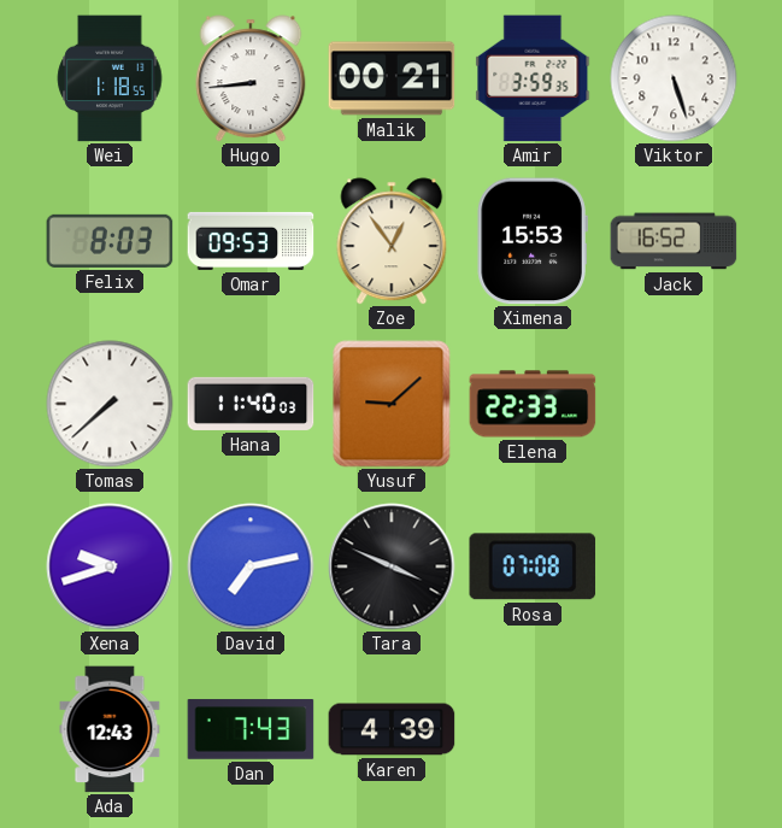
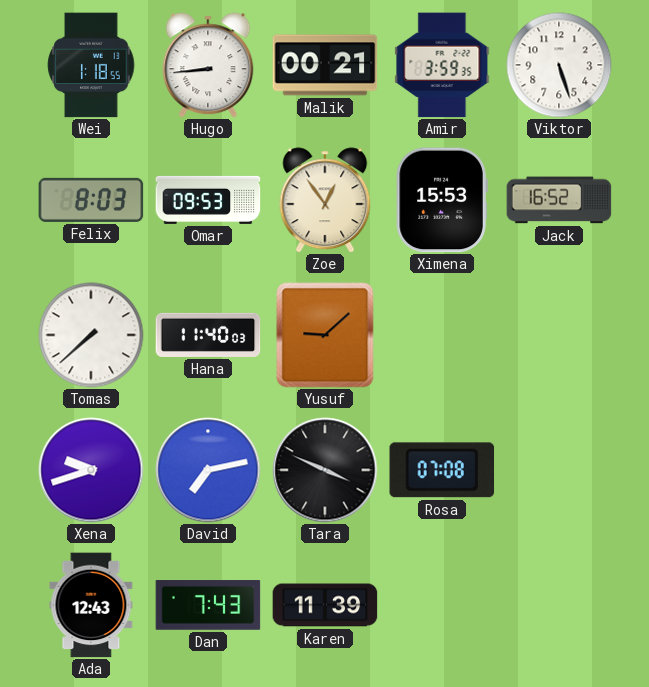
Elena: 22:33 -> none (533, 404)
Karen: 4:39 -> 11:39 (325, 605)
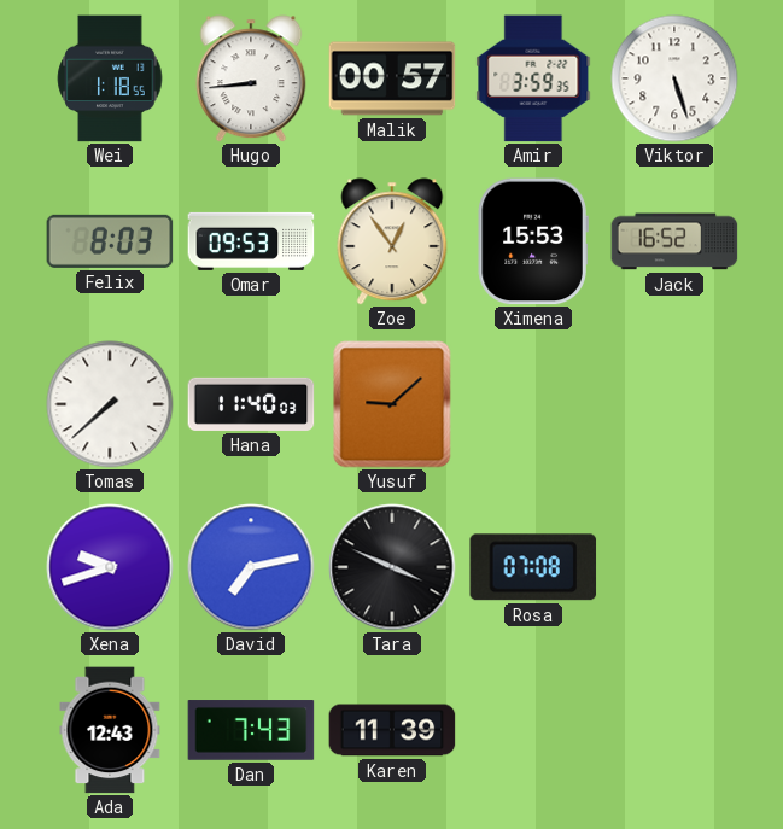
Malik: 00:21 -> 00:57 (392, 78)
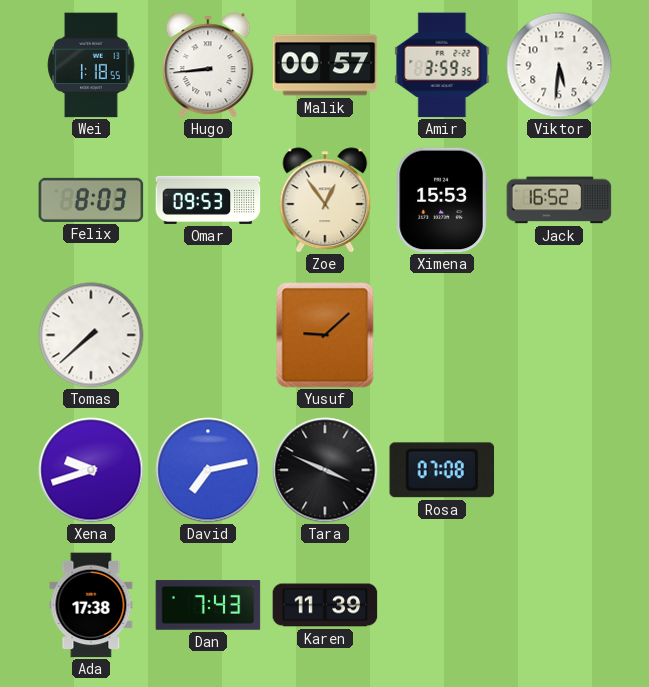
Viktor: 5:27 -> 5:31 (559, 65)
Hana: 11:40 -> none (251, 404)
Ada: 12:43 -> 17:38 (91, 605)
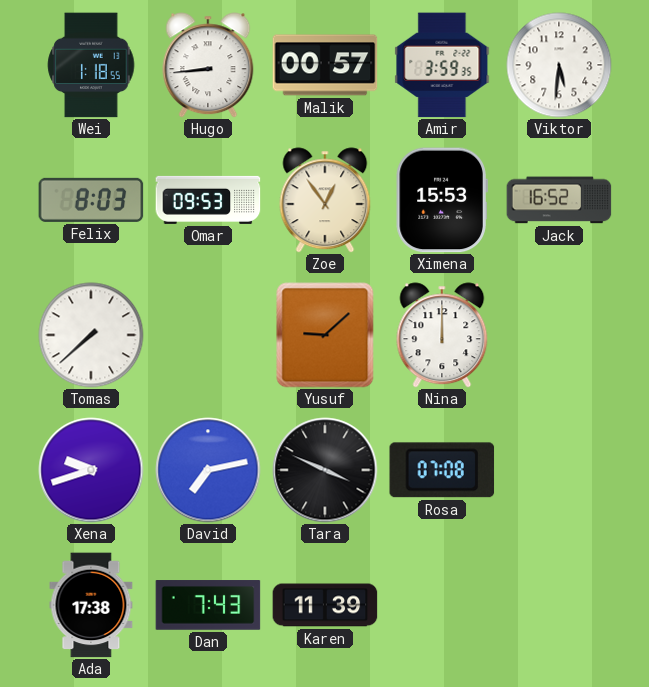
Nina: none -> 12:00 (442, 335)
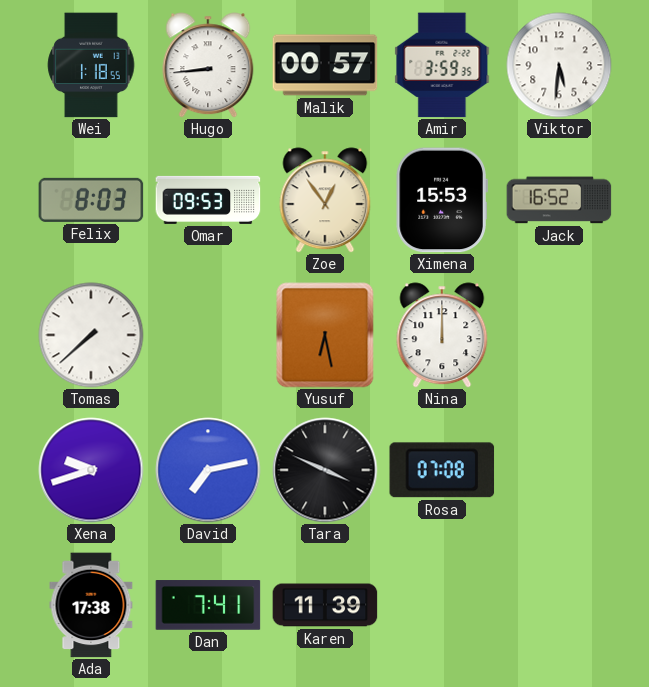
Yusuf: 9:08 -> 6:28 (325, 335)
Dan: 7:43 -> 7:41 (208, 605)
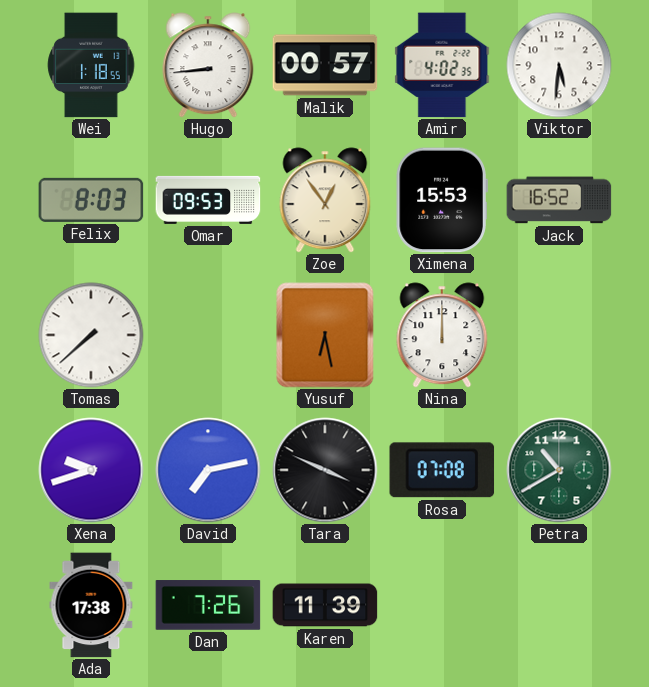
Amir: 3:59 -> 4:02 (442, 65)
Petra: none -> 10:40 (559, 470)
Dan: 7:41 -> 7:26 (208, 605)
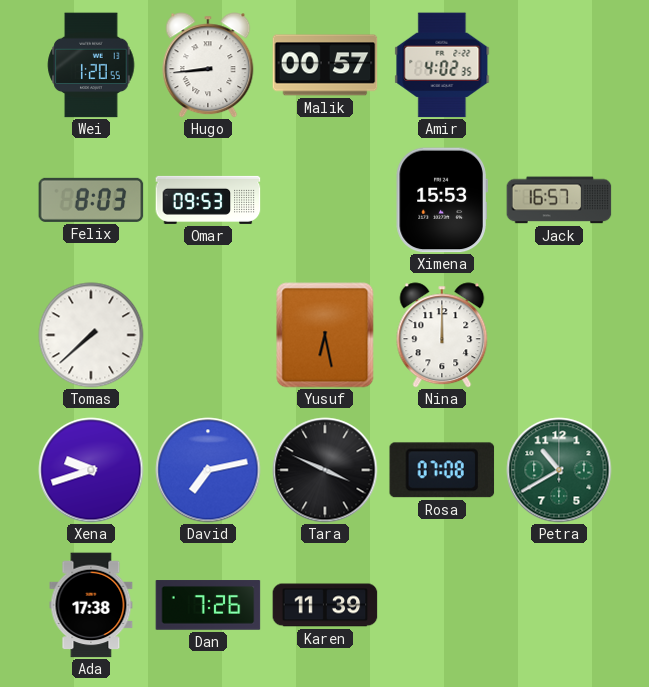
Wei: 1:18 -> 1:20 (91, 65)
Viktor: 5:31 -> none (559, 65)
Zoe: 12:54 -> none (325, 200)
Jack: 16:52 -> 16:57 (559, 200)
